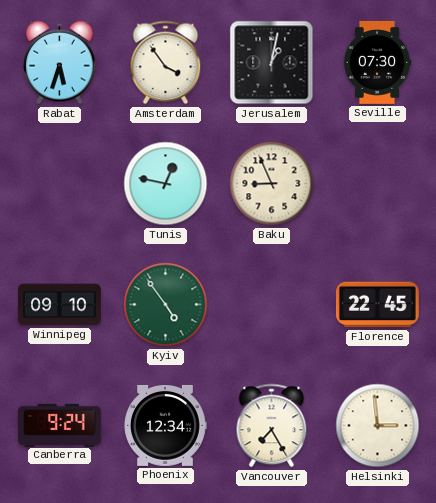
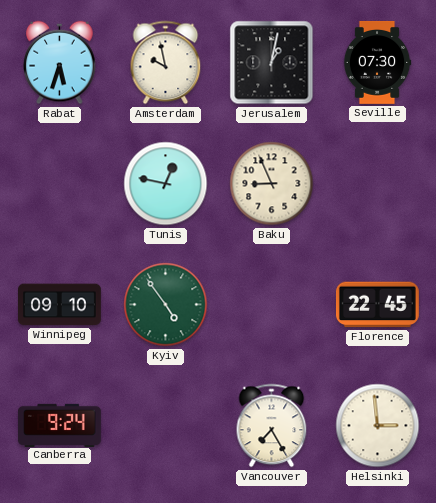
Amsterdam: 3:54 -> 9:58 (166, 63)
Phoenix: 12:34 -> none (165, 426)
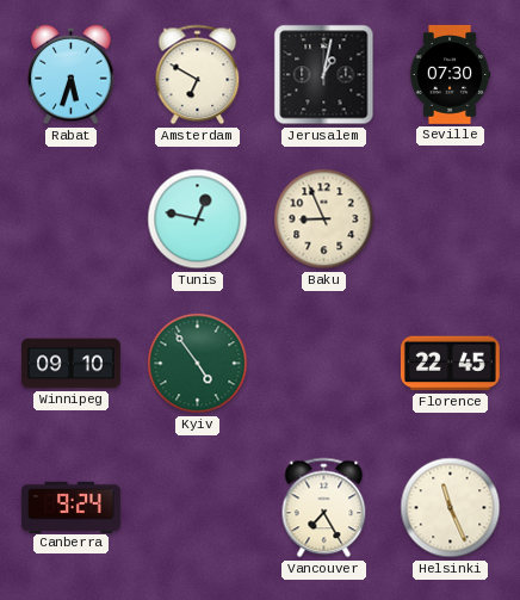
Amsterdam: 9:58 -> 6:50 (198, 75)
Helsinki: 2:59 -> 11:26 (451, 508)
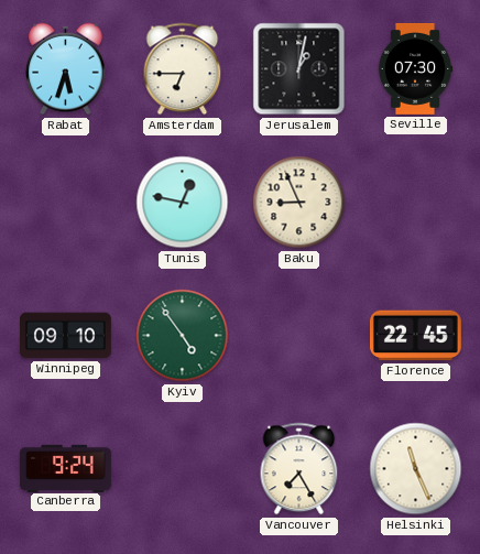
Amsterdam: 6:50 -> 6:45 (183, 69)
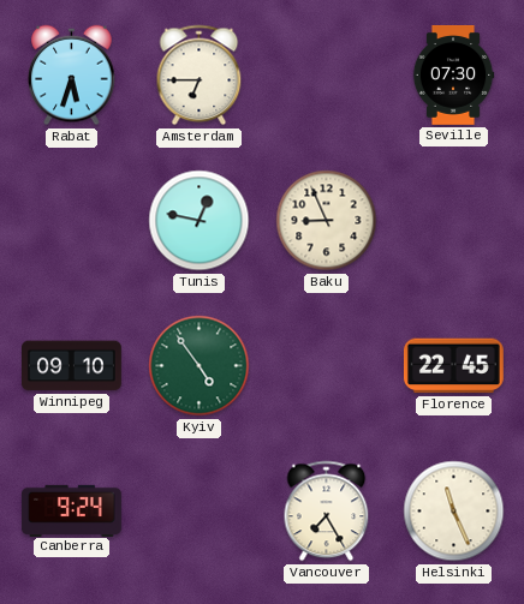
Jerusalem: 1:02 -> none (299, 69)
